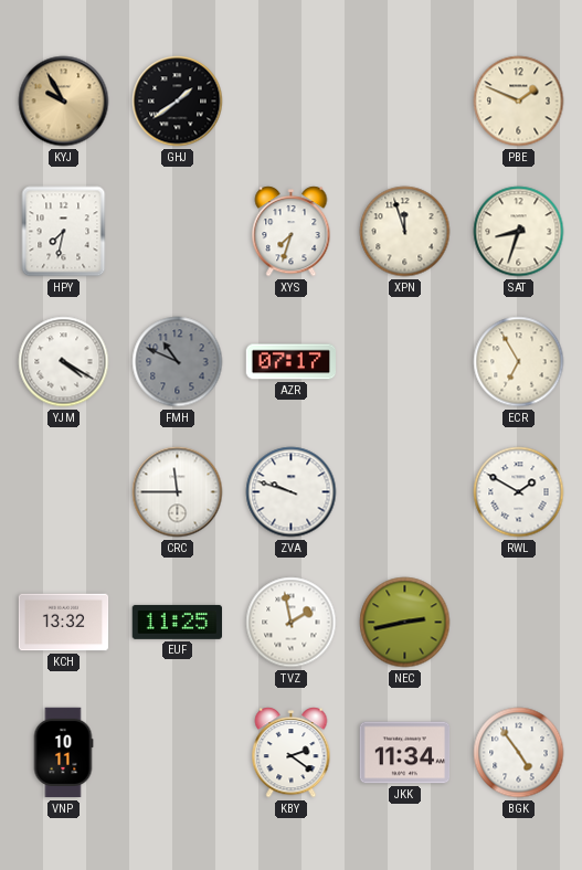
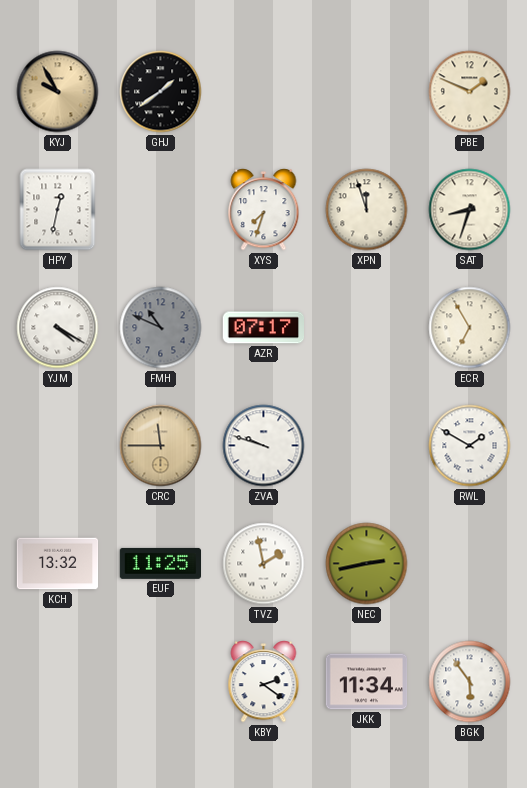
HPY: 7:32 -> 12:32 (58, 210)
CRC dial: white -> champagne (161, 446)
VNP: 10:11 -> none (63, 753)
BGK: 4:54 -> 5:54 (470, 682)
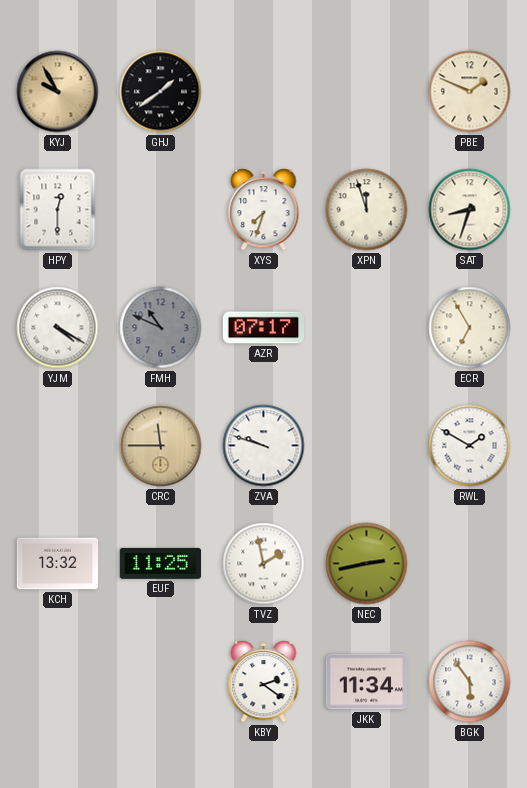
HPY: 12:32 -> 12:30 (58, 210)
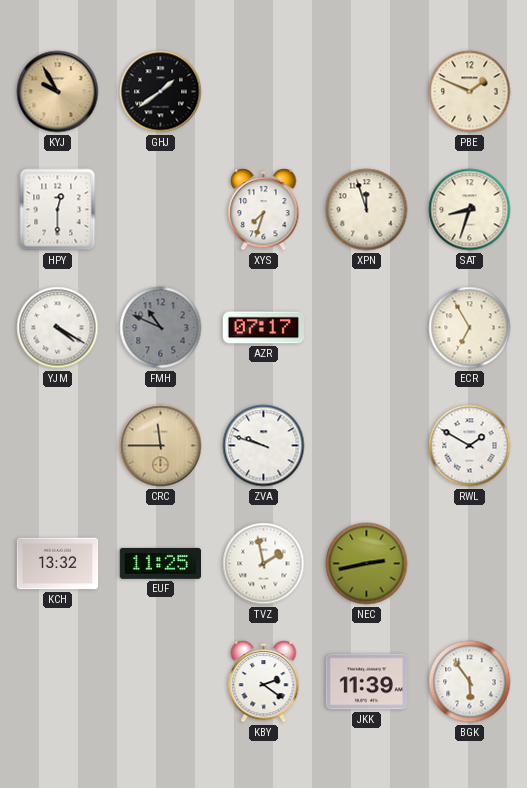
JKK: 11:34 -> 11:39 (367, 682)
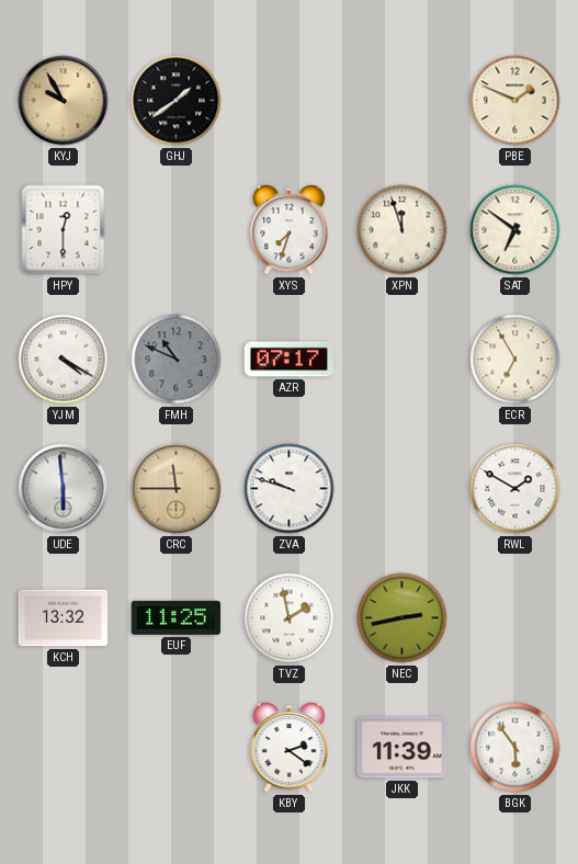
SAT: 8:33 -> 6:51 (515, 230)
UDE: none -> 5:59 (64, 489)
